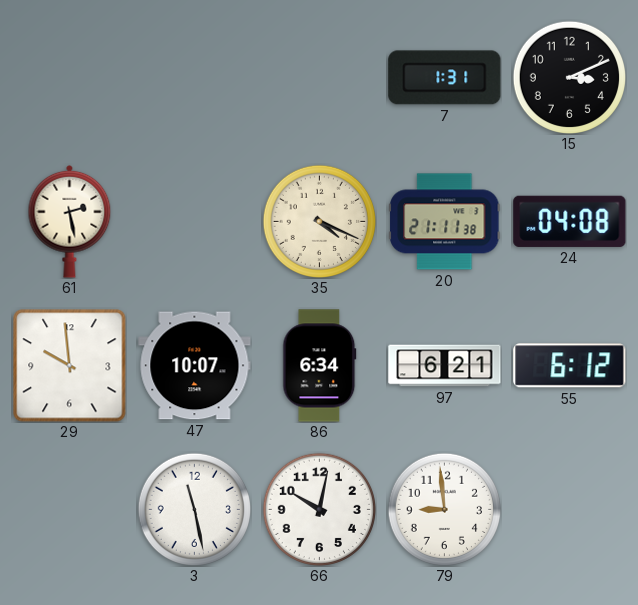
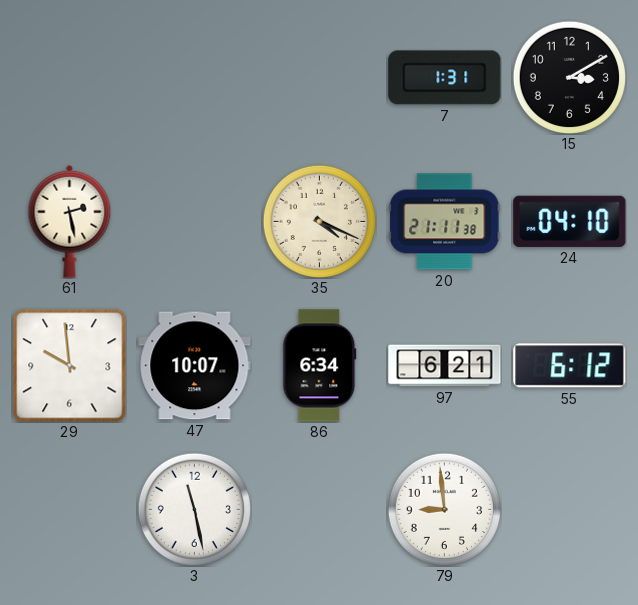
15: 3:11 -> 3:10 (569, 77)
24: 04:08 -> 04:10 (570, 221)
66: 10:02 -> none (319, 509)
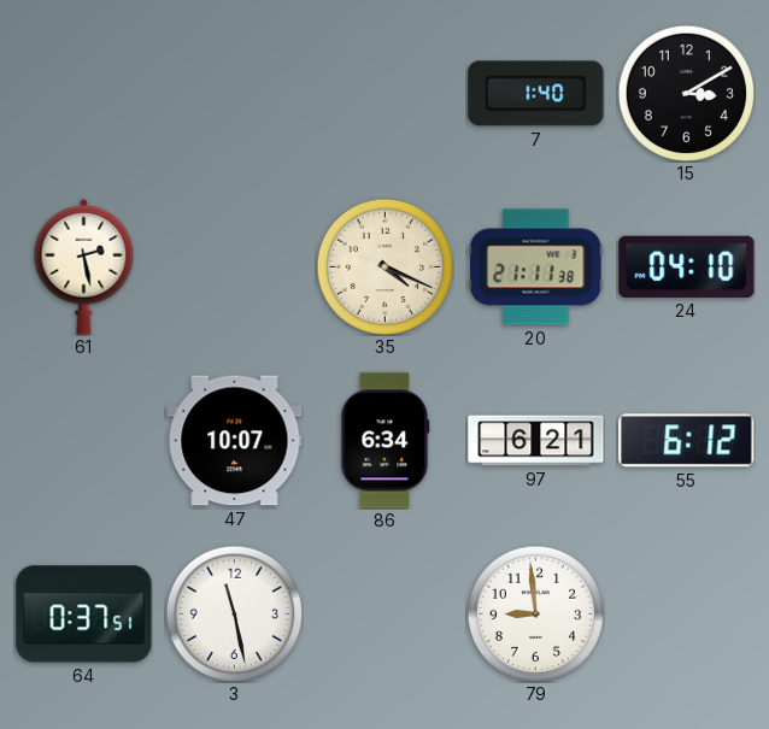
7: 1:31 -> 1:40 (536, 94)
29: 9:59 -> none (70, 366)
64: none -> 0:37 (84, 615)
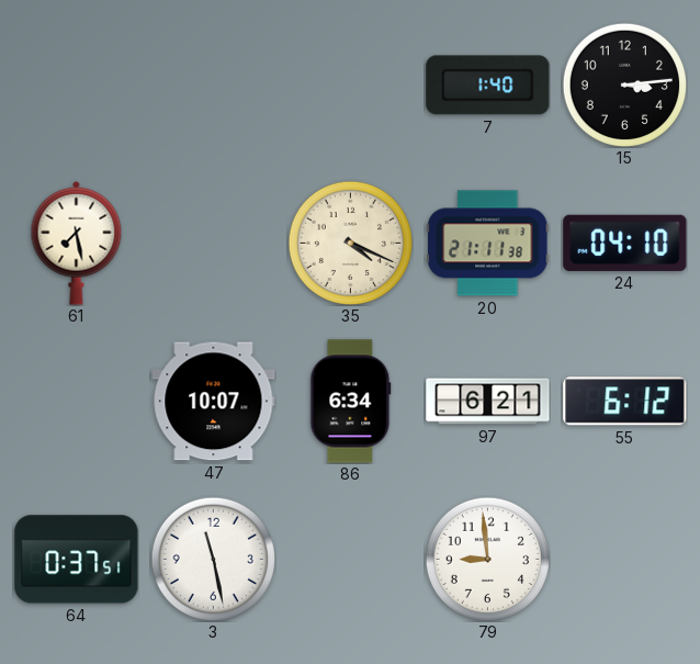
15: 3:10 -> 3:14 (624, 85)
61: 2:28 -> 7:28 (77, 243)
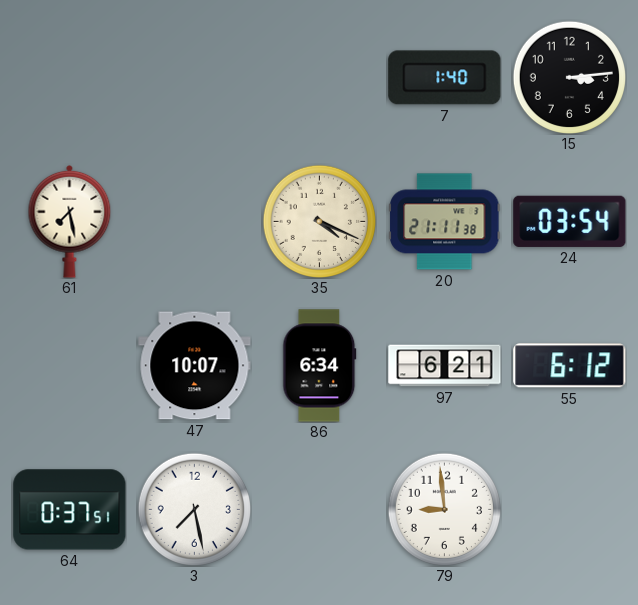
24: 04:10 -> 03:54 (570, 221)
3: 11:28 -> 7:28 (194, 509)
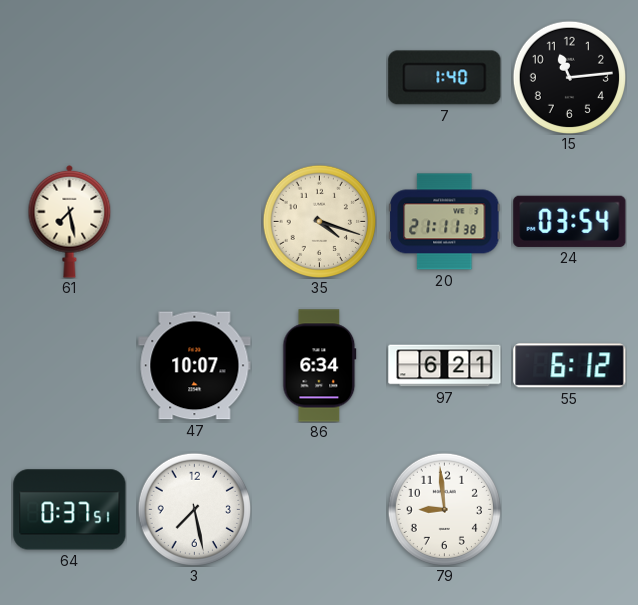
15: 3:14 -> 11:14 (569, 77)
35: 4:19 -> 4:18 (319, 221)
